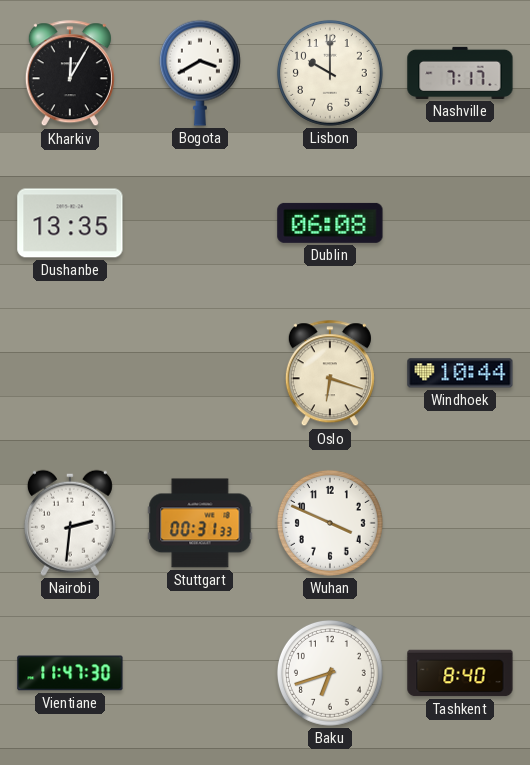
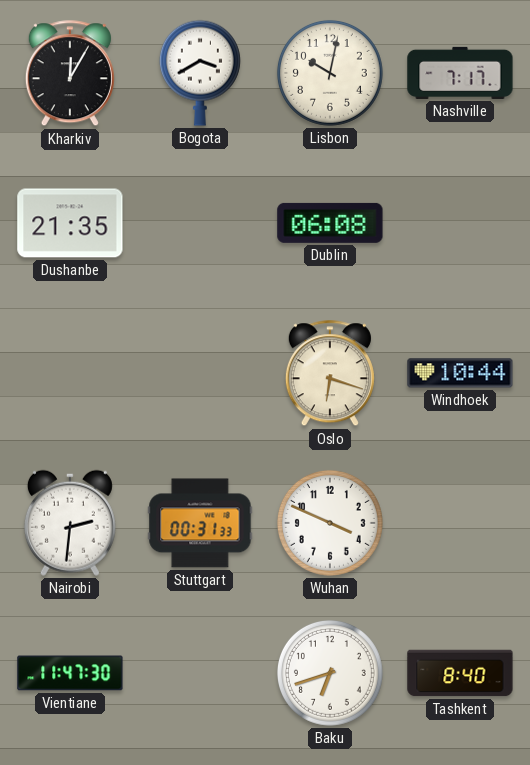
Lisbon: 10:00 -> 10:02 (330, 73)
Dushanbe: 13:35 -> 21:35 (70, 223)
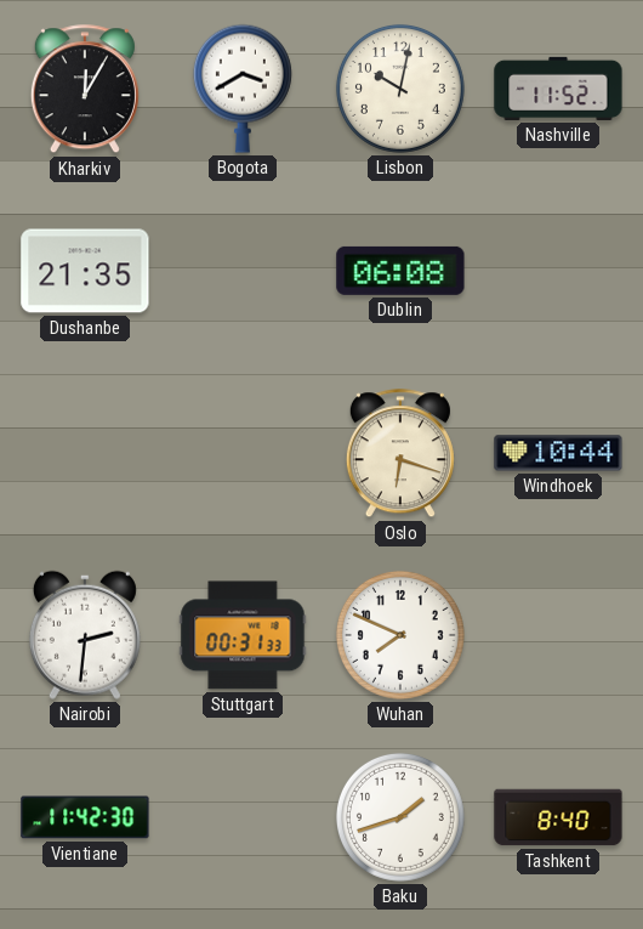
Nashville: 7:17 -> 11:52 (558, 89)
Wuhan: 3:49 -> 7:49 (400, 635)
Vientiane: 11:47 -> 11:42 (85, 817)
Baku: 6:42 -> 1:42 (400, 817)
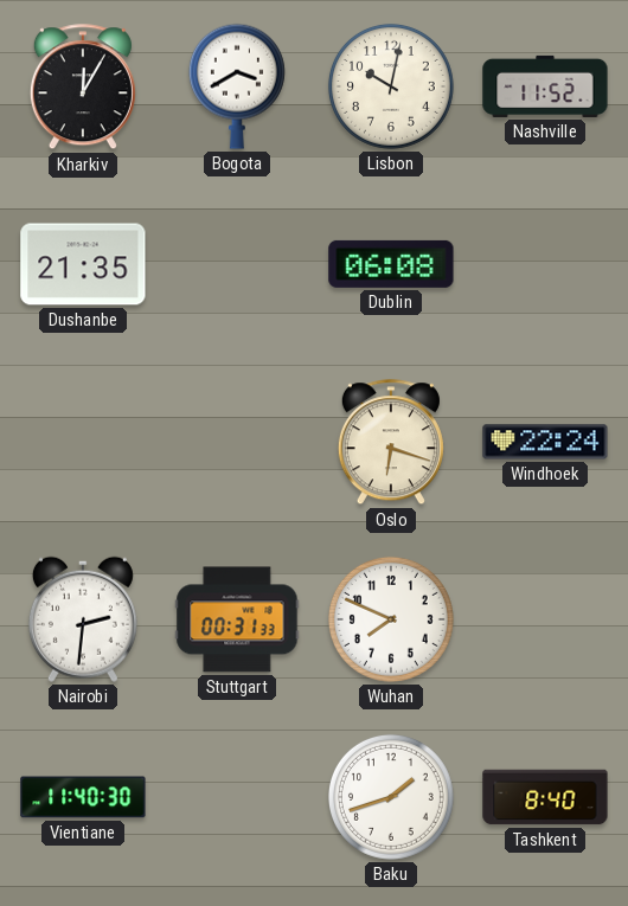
Windhoek: 10:44 -> 22:24 (545, 442)
Vientiane: 11:42 -> 11:40 (83, 797)
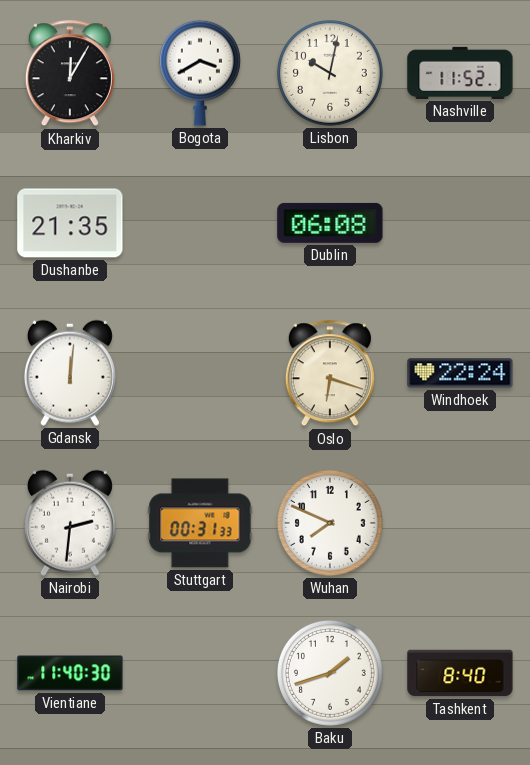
Gdansk: none -> 12:01 (70, 373)
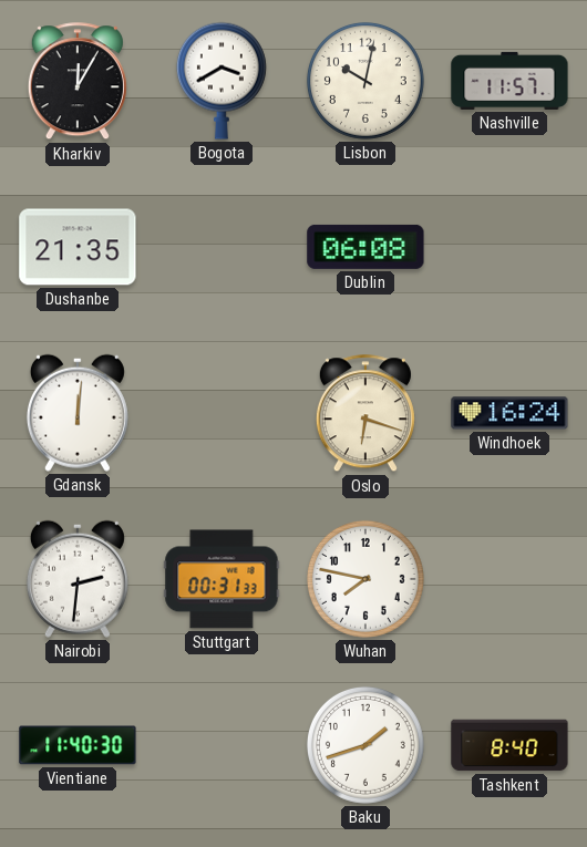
Nashville: 11:52 -> 11:57 (509, 81)
Windhoek: 22:24 -> 16:24 (509, 413)
Wuhan: 7:49 -> 7:47 (365, 579)
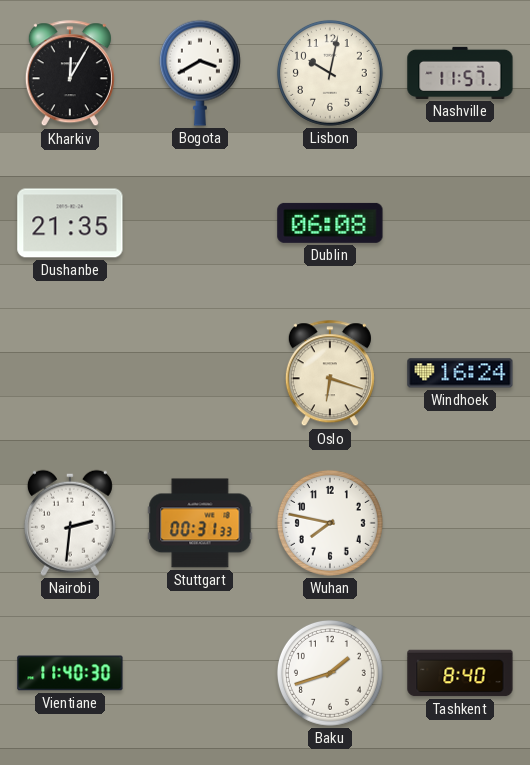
Gdansk: 12:01 -> none (78, 413)
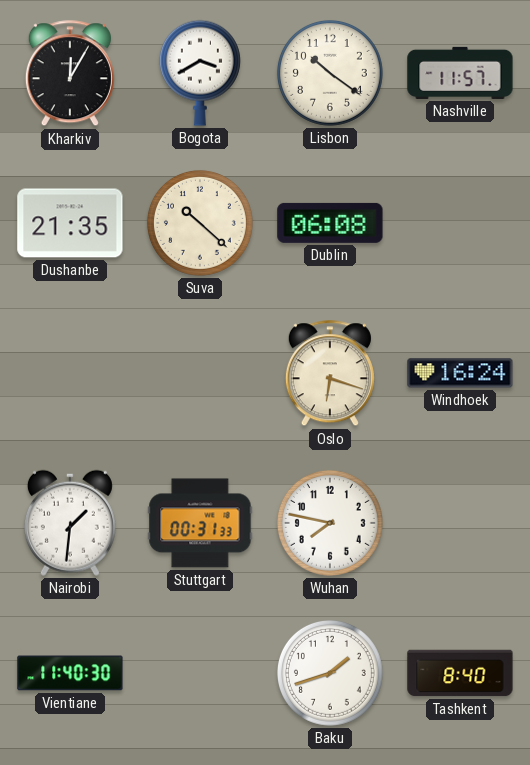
Lisbon: 10:02 -> 10:21 (330, 73)
Suva: none -> 10:22 (200, 223)
Nairobi: 2:31 -> 1:31 (70, 523)
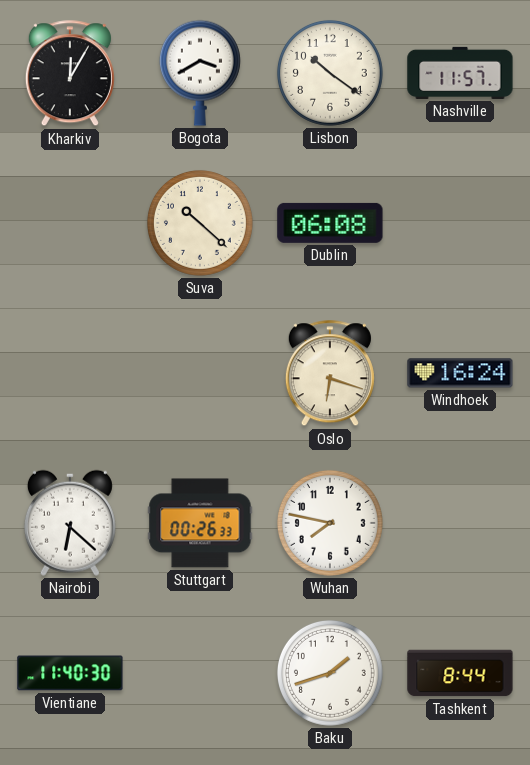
Dushanbe: 21:35 -> none (70, 223)
Nairobi: 1:31 -> 6:22 (70, 523)
Stuttgart: 00:31 -> 00:26 (200, 523)
Tashkent: 8:40 -> 8:44 (460, 673)
